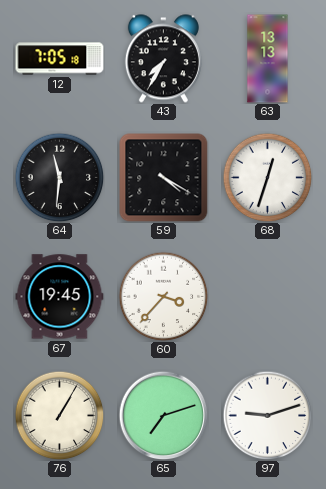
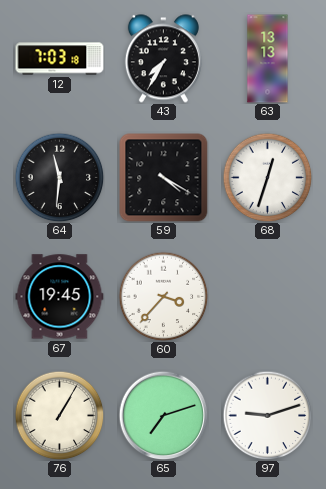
12: 7:05 -> 7:03 (60, 59)
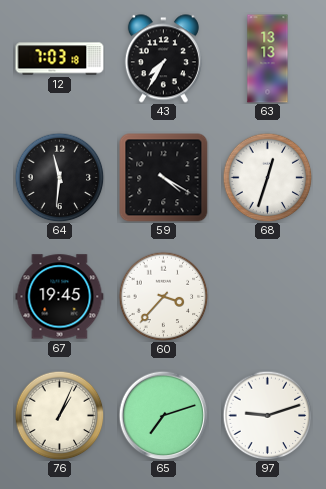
76: 1:05 -> 1:04 (59, 415)
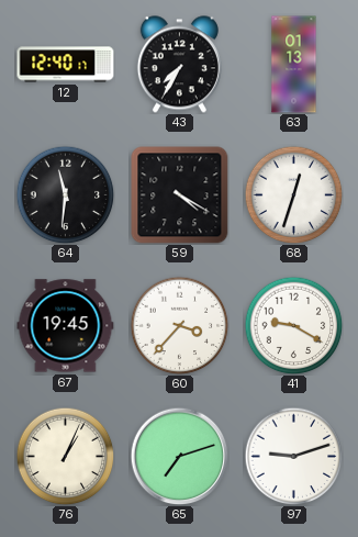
12: 7:03 -> 12:40 (66, 65)
63: 13:13 -> 01:13 (294, 65)
41: none -> 9:20 (293, 325)
